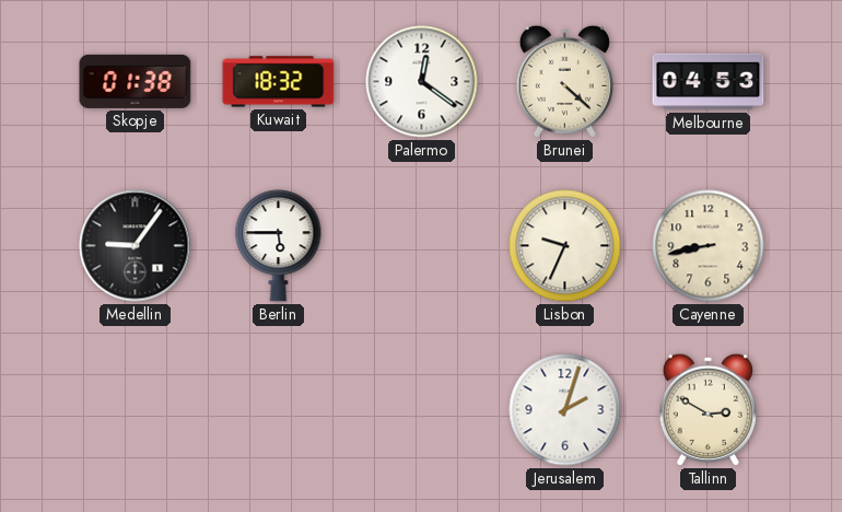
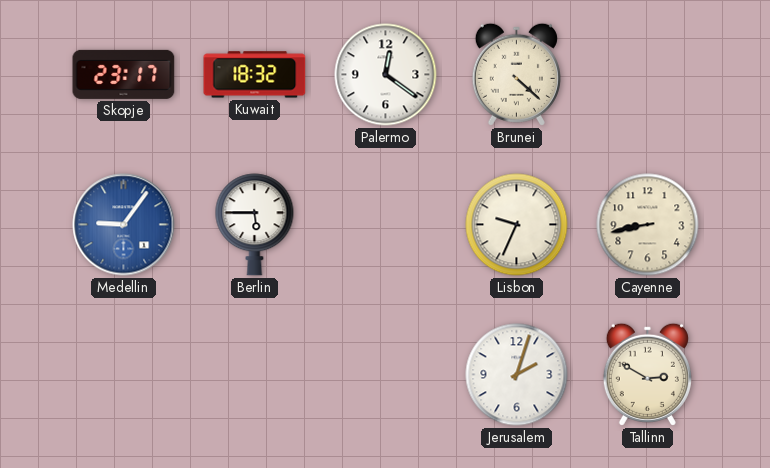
Skopje: 01:38 -> 23:17 (124, 74)
Melbourne: 04:53 -> none (709, 82)
Medellin dial: black -> blue (124, 225)
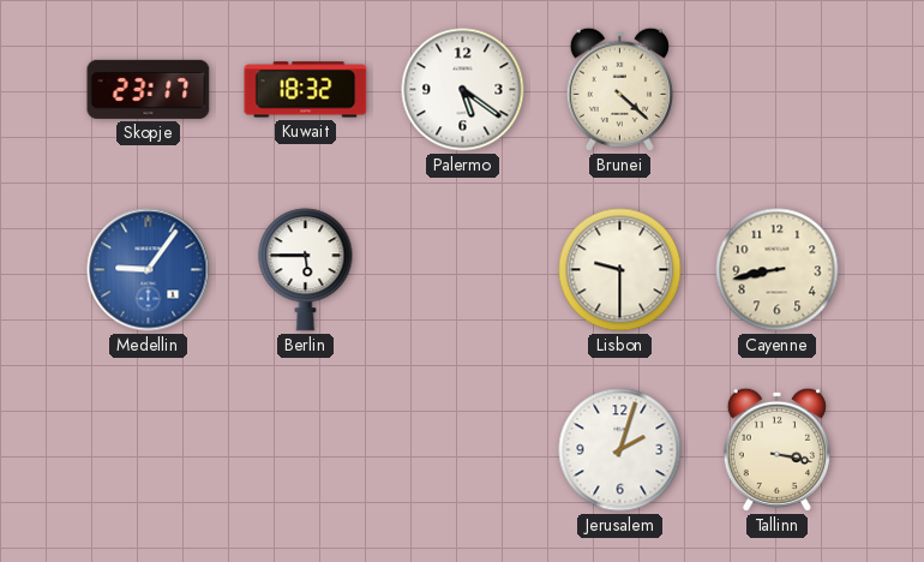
Palermo: 12:21 -> 5:21 (463, 90)
Lisbon: 9:34 -> 9:30 (620, 270)
Tallinn: 2:50 -> 3:17 (776, 449)
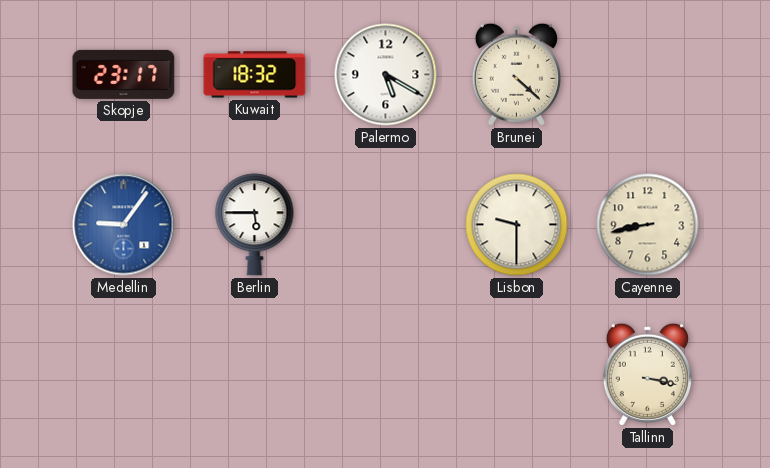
Palermo: 5:21 -> 5:20 (386, 75)
Jerusalem: 2:03 -> none (620, 450)
